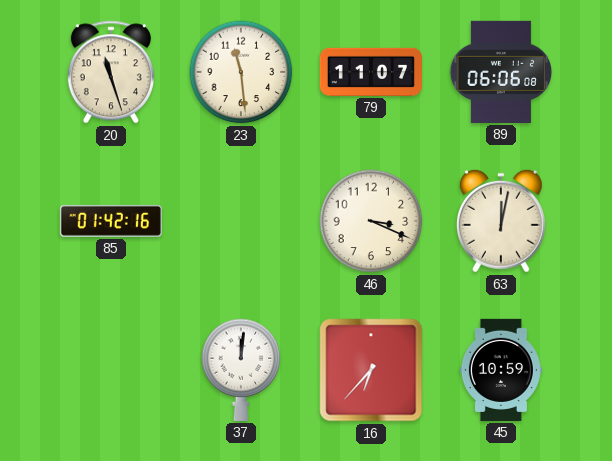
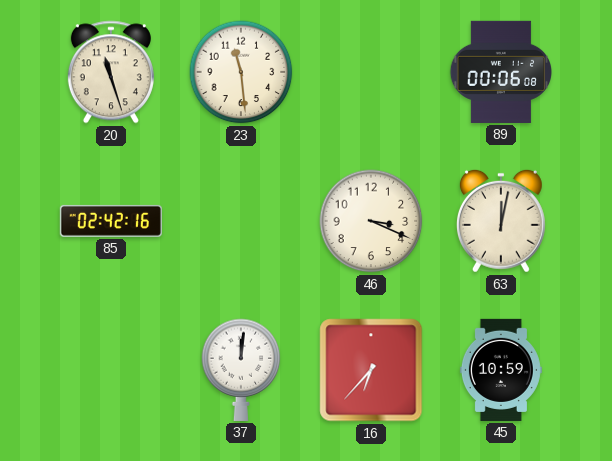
79: 11:07 -> none (371, 72)
89: 06:06 -> 00:06 (500, 72)
85: 01:42 -> 02:42 (111, 221)
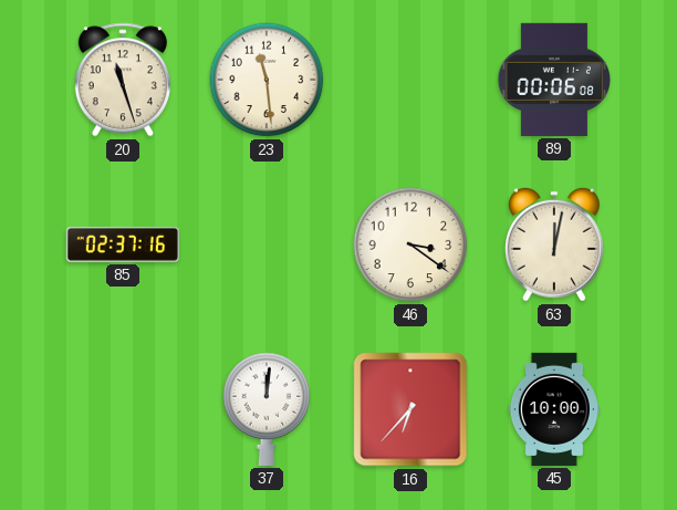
85: 02:42 -> 02:37 (123, 244)
46: 3:19 -> 3:21 (410, 244)
45: 10:59 -> 10:00 (554, 409)
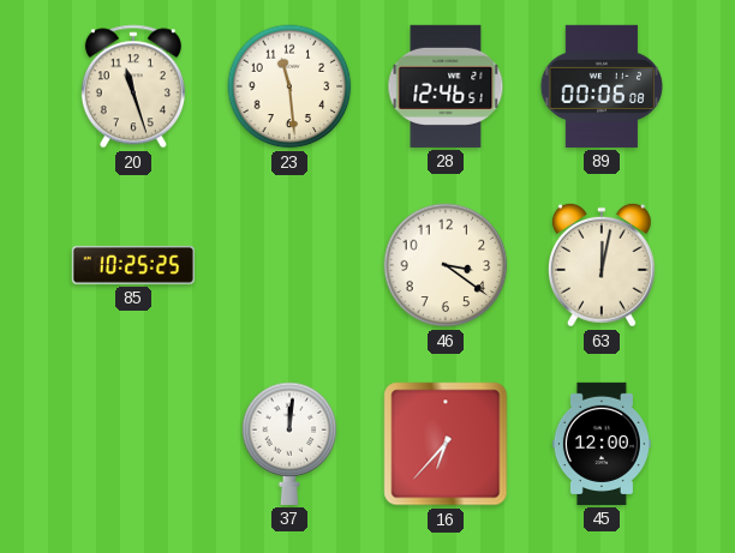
28: none -> 12:46 (446, 86)
85: 02:37 -> 10:25 (133, 265)
45: 10:00 -> 12:00 (602, 444)
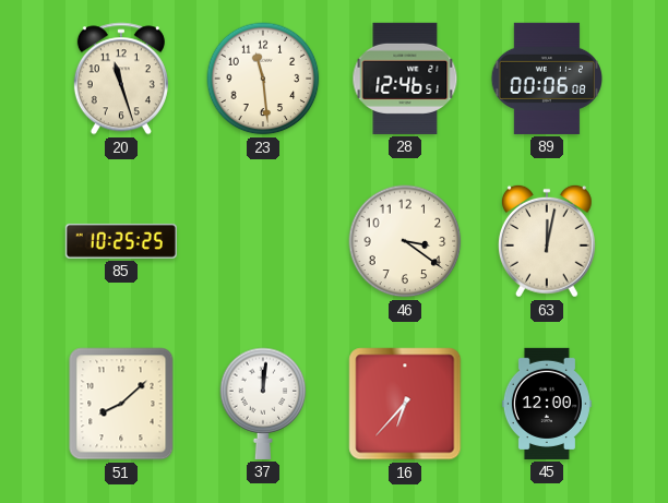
51: none -> 8:08 (121, 404)
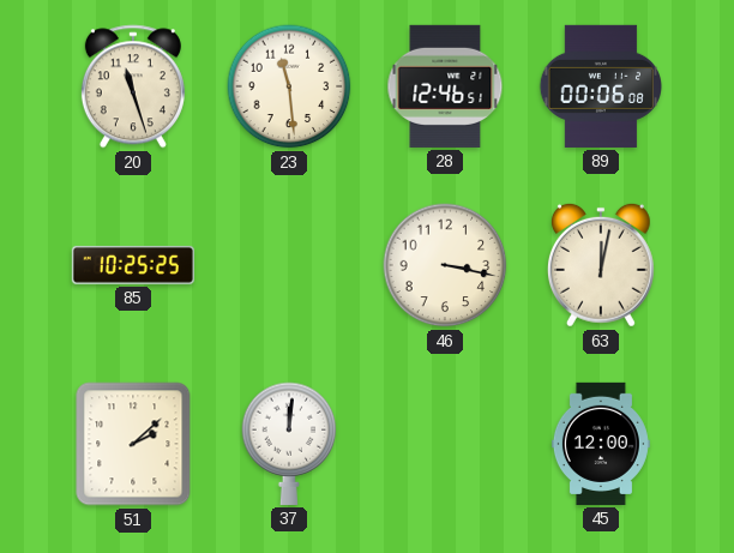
46: 3:21 -> 3:17 (445, 265)
51: 8:08 -> 2:08 (133, 444)
16: 6:37 -> none (405, 404)
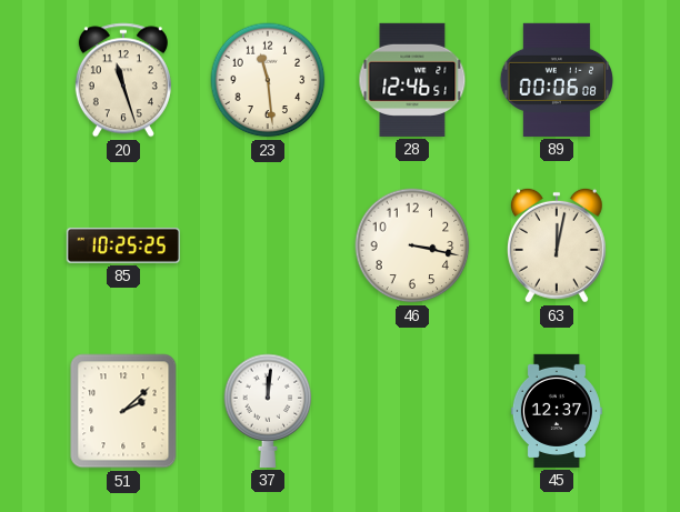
45: 12:00 -> 12:37 (557, 411)
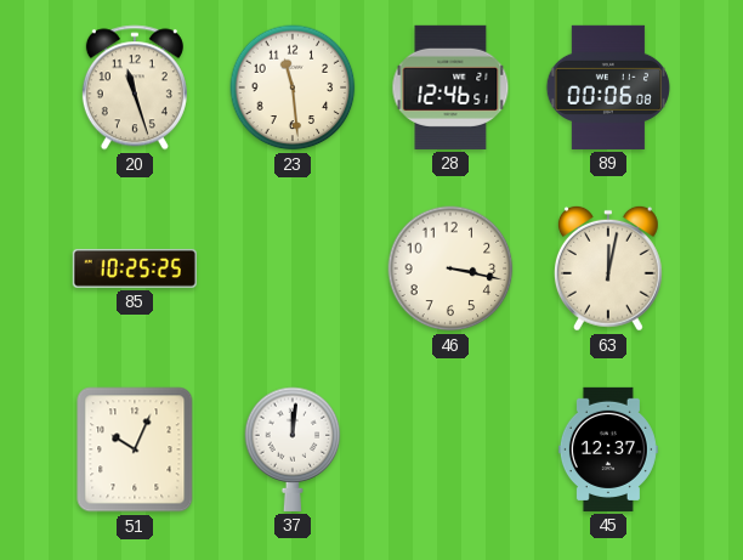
51: 2:08 -> 10:04 (135, 449)
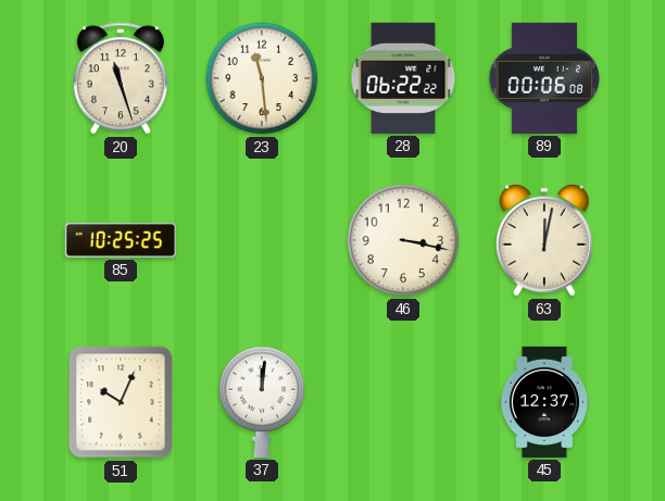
28: 12:46 -> 06:22 (403, 78)
